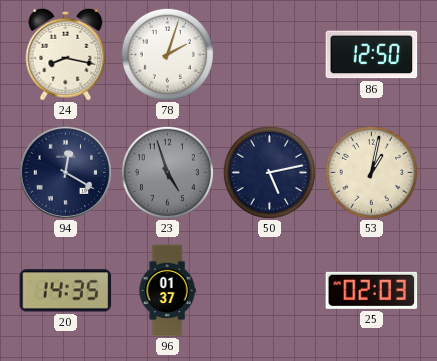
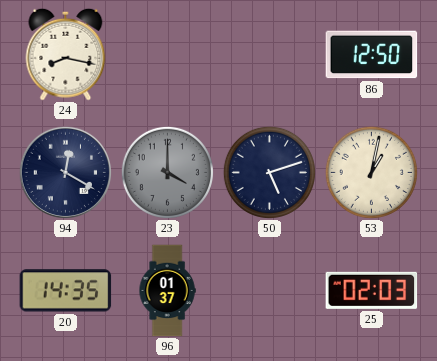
78: 2:03 -> none (167, 54)
23: 4:57 -> 4:00 (167, 172)
50: 5:13 -> 5:12 (269, 172)
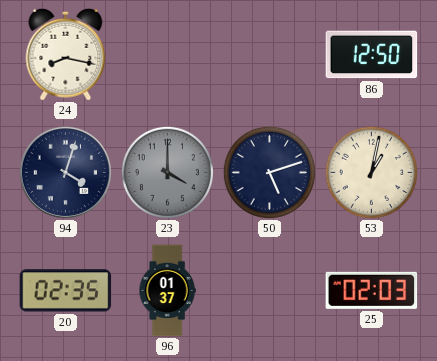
94: 12:20 -> 4:03 (65, 172)
20: 14:35 -> 02:35 (66, 291)
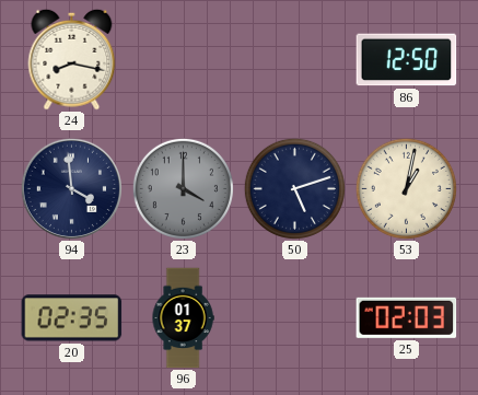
94: 4:03 -> 3:59 (71, 188)
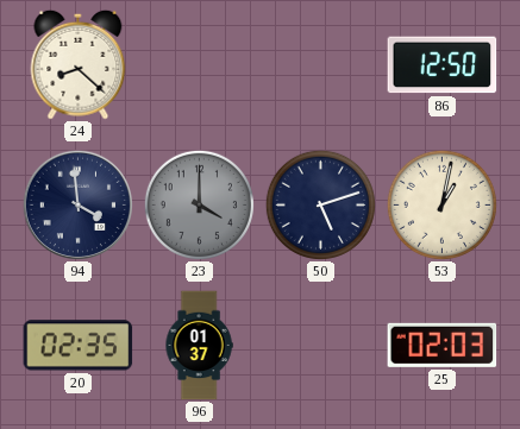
24: 8:17 -> 8:22 (79, 64)
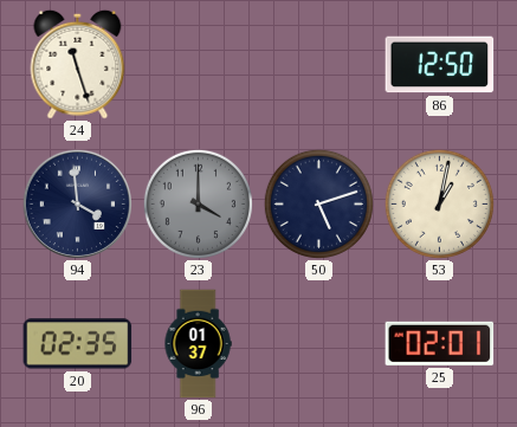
24: 8:22 -> 11:27 (78, 64)
25: 02:03 -> 02:01 (440, 343)
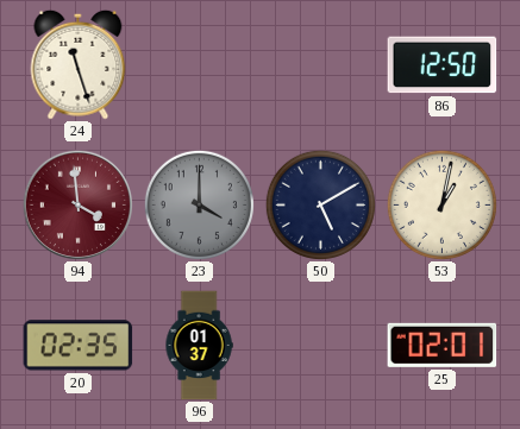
94 dial: navy -> burgundy (77, 204)
50: 5:12 -> 5:10 (320, 204)
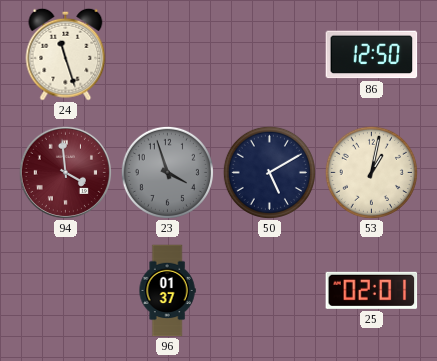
23: 4:00 -> 3:57 (167, 172)
20: 02:35 -> none (79, 346)
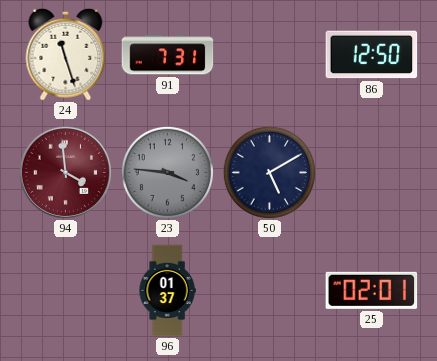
91: none -> 7:31 (168, 55)
23: 3:57 -> 3:46 (167, 172)
53: 1:02 -> none (371, 172)
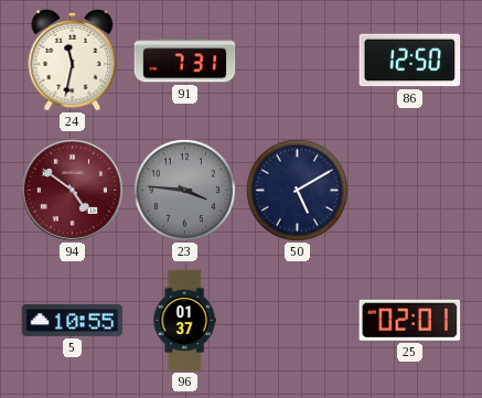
24: 11:27 -> 11:32 (73, 60)
94: 3:59 -> 4:51 (72, 190)
5: none -> 10:55 (73, 320)
